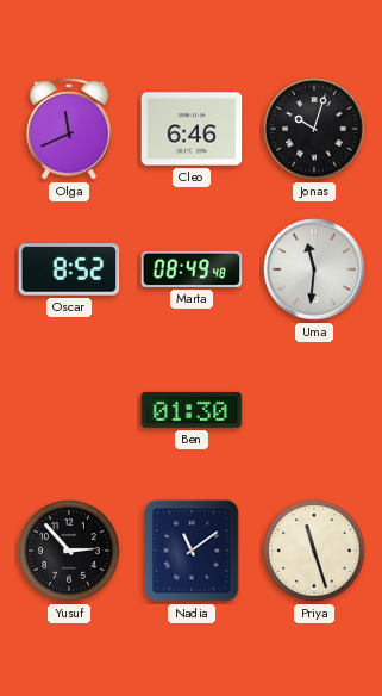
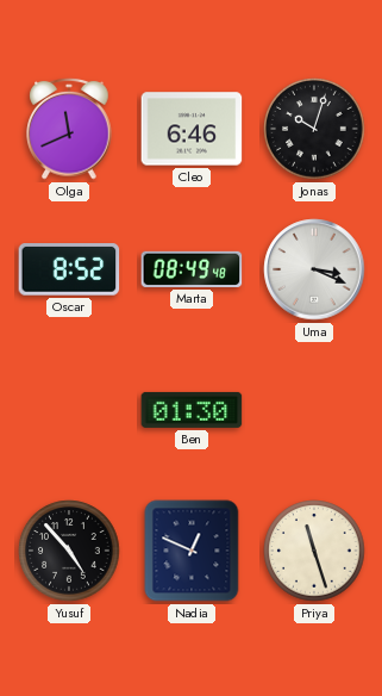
Uma: 11:31 -> 3:19 (314, 269)
Yusuf: 2:53 -> 4:53 (69, 551)
Nadia: 11:09 -> 12:49 (192, 551)
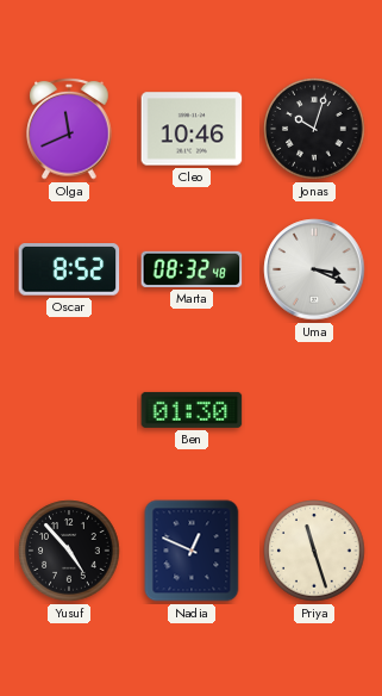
Cleo: 6:46 -> 10:46 (192, 129)
Marta: 08:49 -> 08:32 (192, 269)
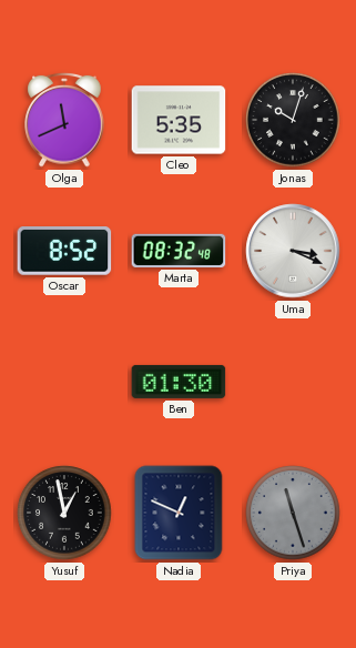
Cleo: 10:46 -> 5:35 (179, 120)
Yusuf: 4:53 -> 12:58 (64, 513)
Priya dial: cream -> grey (293, 513)
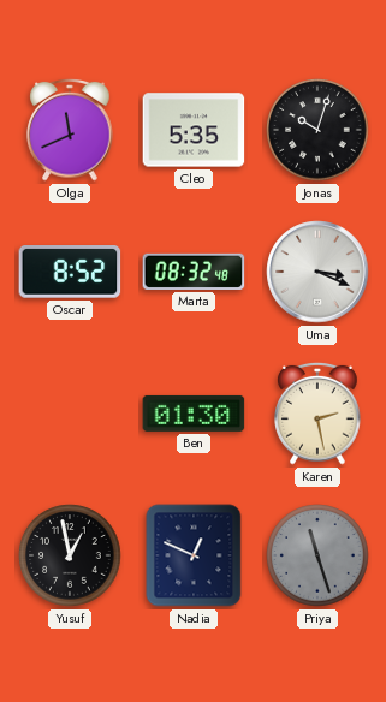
Karen: none -> 2:28 (317, 414)
